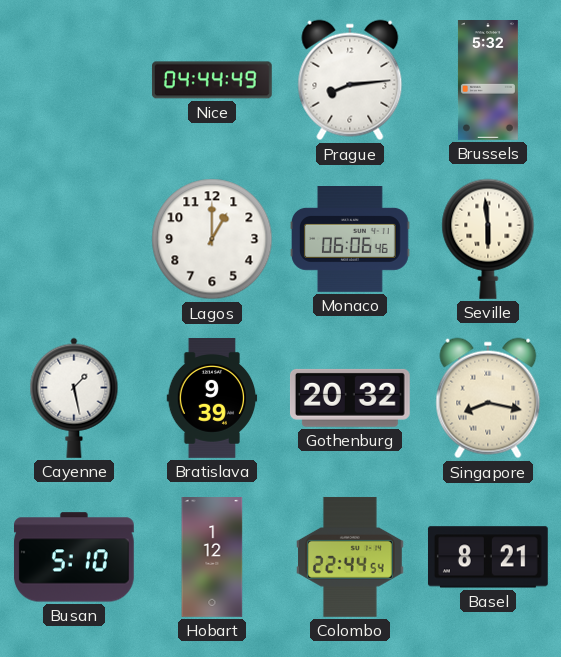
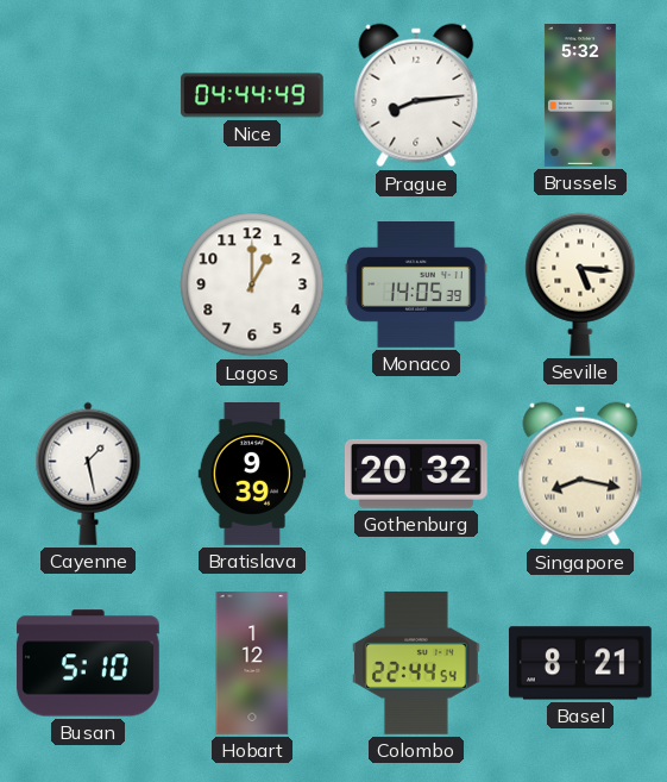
Monaco: 06:06 -> 14:05 (417, 286)
Seville: 5:59 -> 5:16 (580, 284)
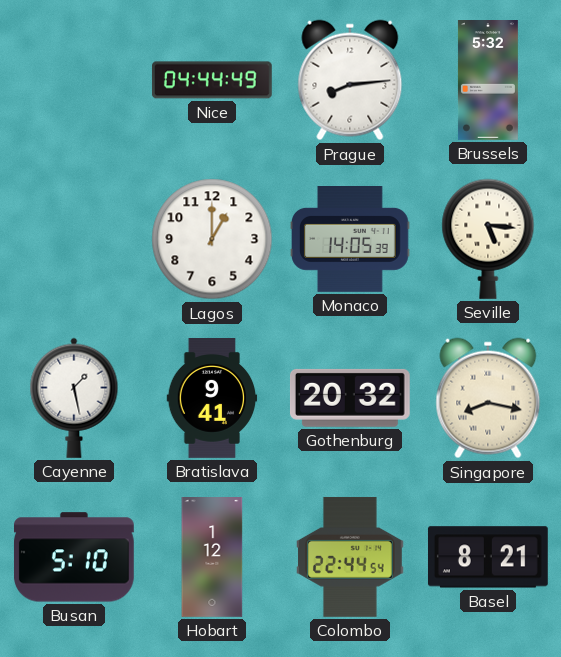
Bratislava: 9:39 -> 9:41 (212, 399)
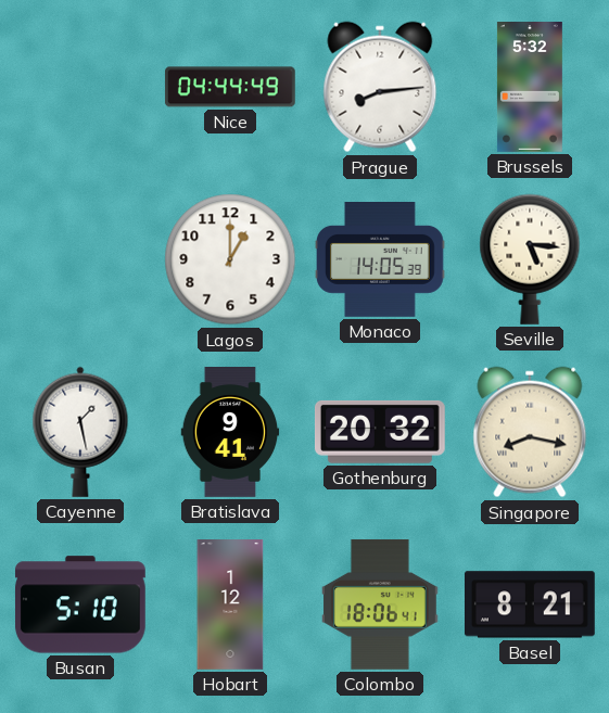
Colombo: 22:44 -> 18:06 (381, 604)
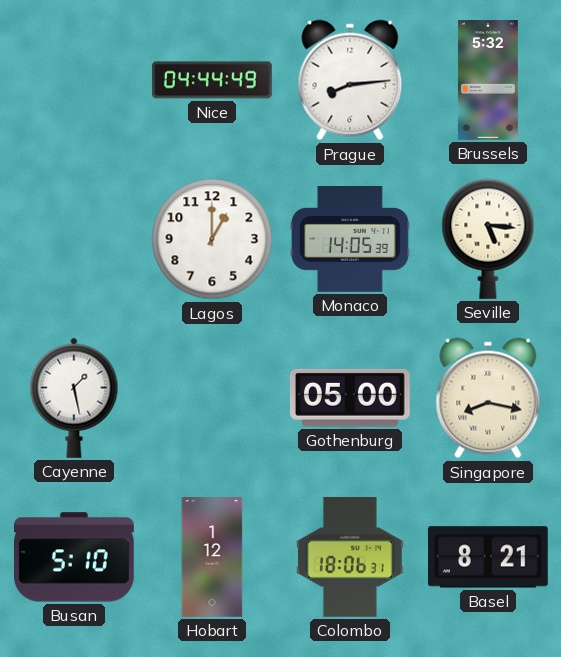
Bratislava: 9:41 -> none (230, 433)
Gothenburg: 20:32 -> 05:00 (350, 398)
Colombo: 18:06:41 -> 18:06:31 (351, 557)
